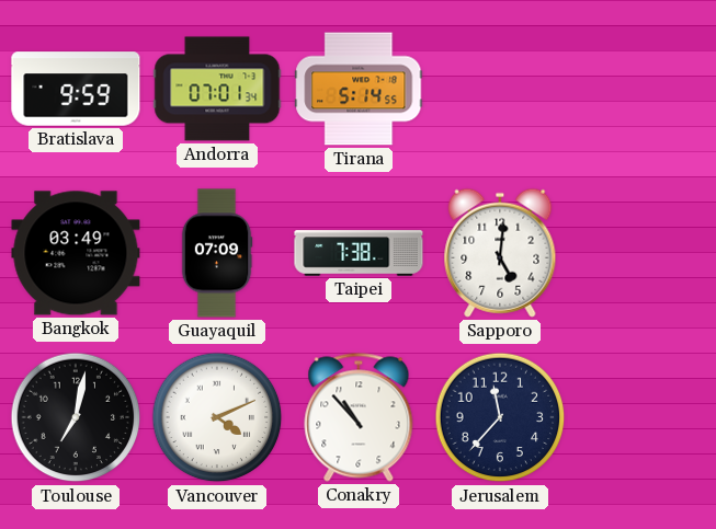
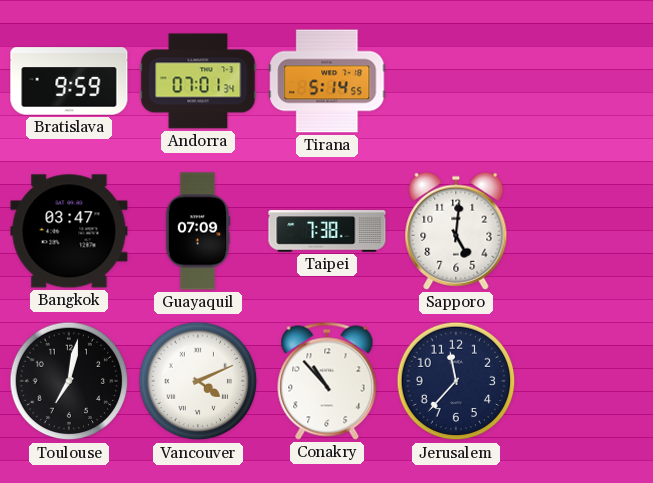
Bangkok: 03:49 -> 03:47 (69, 231)
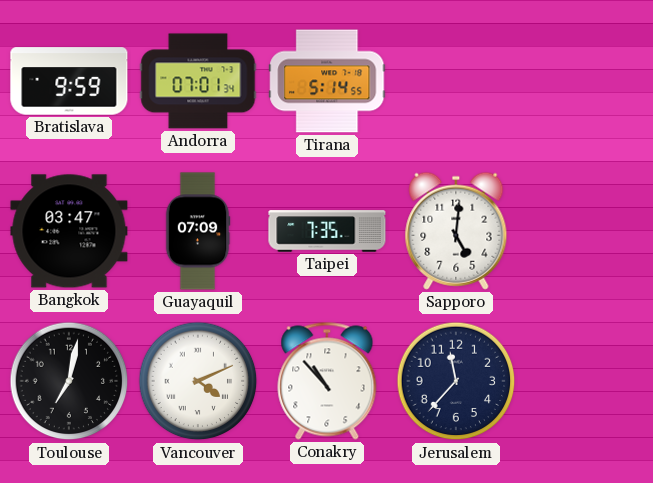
Taipei: 7:38 -> 7:35 (327, 231)
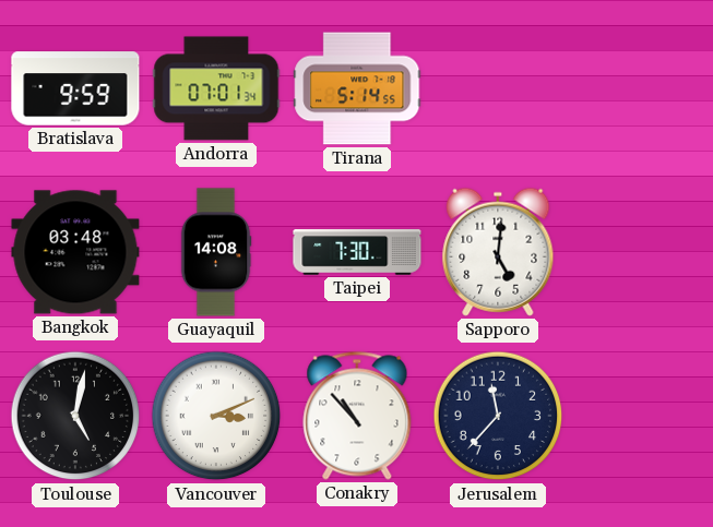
Bangkok: 03:47 -> 03:48 (75, 252)
Guayaquil: 07:09 -> 14:08 (216, 252)
Taipei: 7:35 -> 7:30 (357, 252)
Toulouse: 7:02 -> 5:02 (75, 416)
Vancouver: 4:11 -> 3:11 (216, 416)
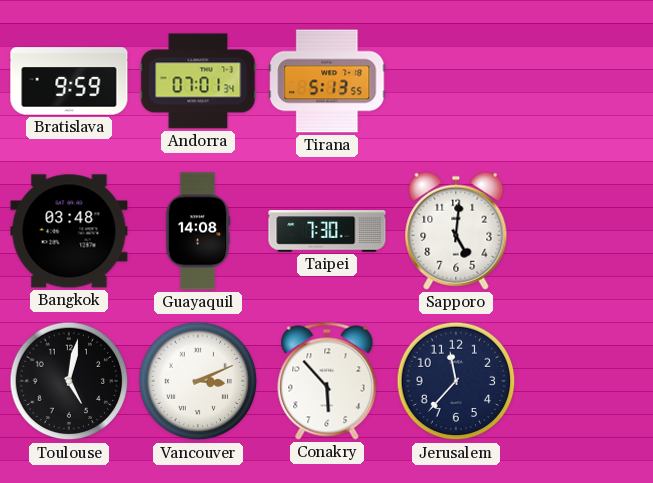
Tirana: 5:14 -> 5:13 (327, 81)
Conakry: 10:53 -> 5:53 (327, 381)
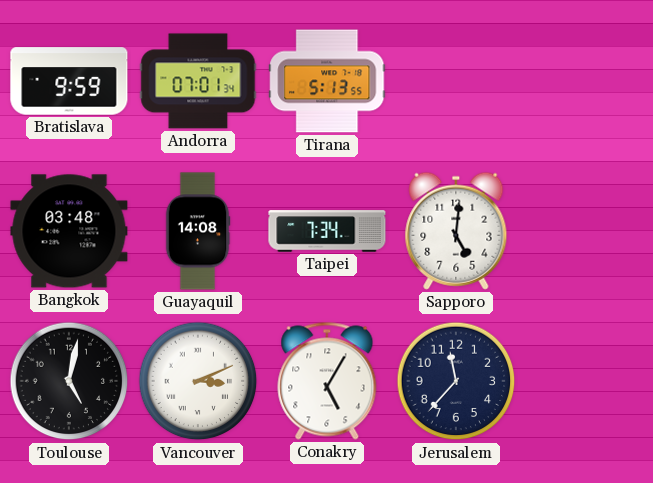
Taipei: 7:30 -> 7:34 (327, 231)
Conakry: 5:53 -> 5:05 (327, 381)
